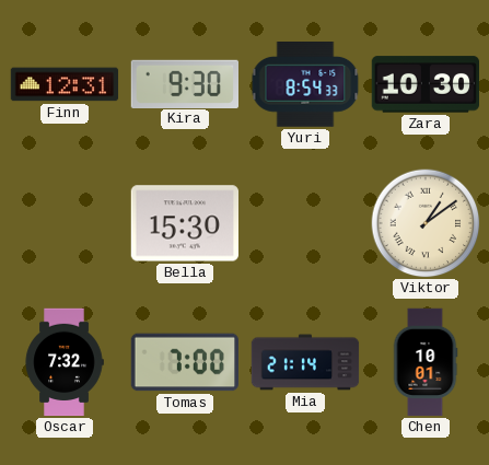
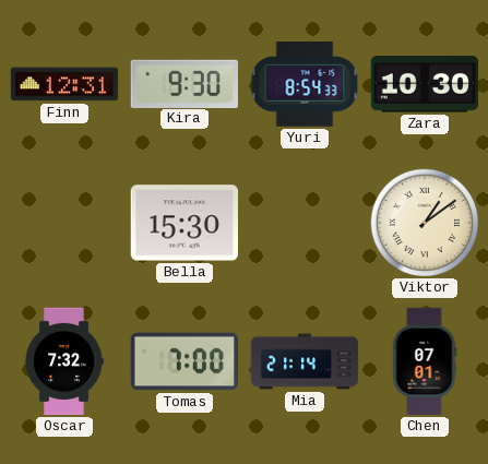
Chen: 10:01 -> 07:01 (425, 361)
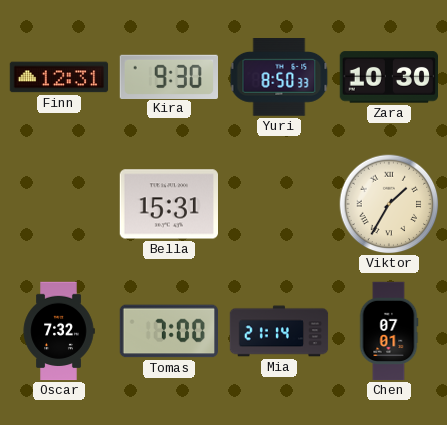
Yuri: 8:54 -> 8:50 (279, 77)
Bella: 15:30 -> 15:31 (168, 204)
Viktor: 1:09 -> 1:35 (389, 204)
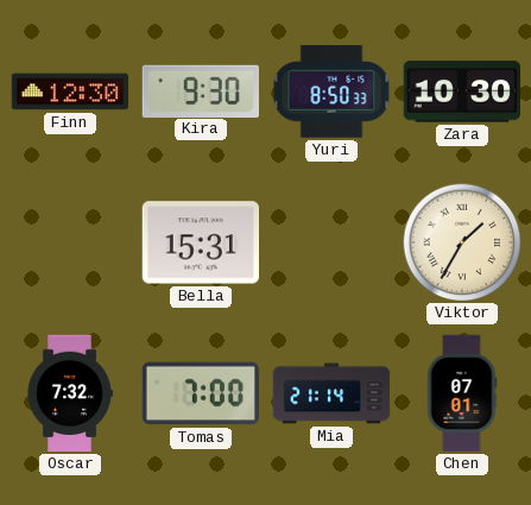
Finn: 12:31 -> 12:30 (70, 91)
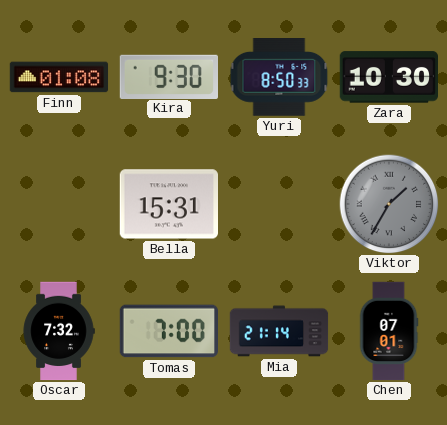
Finn: 12:30 -> 01:08 (59, 77)
Viktor dial: cream -> grey (389, 204)
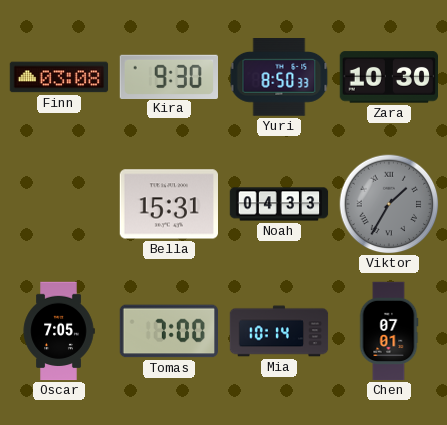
Finn: 01:08 -> 03:08 (59, 77)
Noah: none -> 04:33 (279, 204)
Oscar: 7:32 -> 7:05 (59, 331)
Mia: 21:14 -> 10:14 (279, 331)
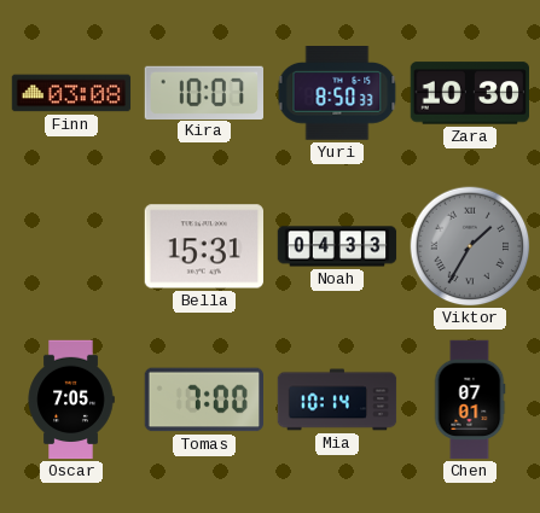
Kira: 9:30 -> 10:07 (203, 92)
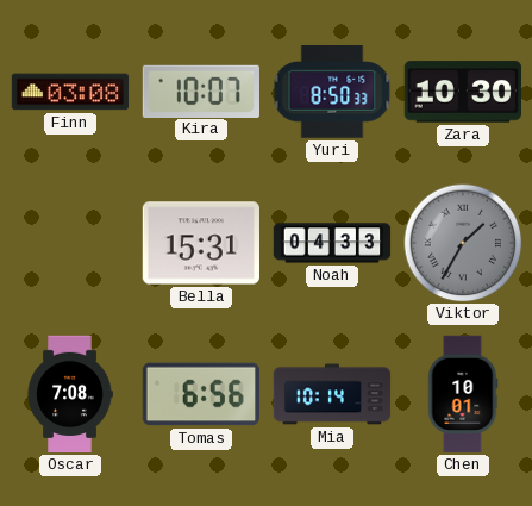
Oscar: 7:05 -> 7:08 (70, 394)
Tomas: 7:00 -> 6:56 (201, 394)
Chen: 07:01 -> 10:01 (463, 394)
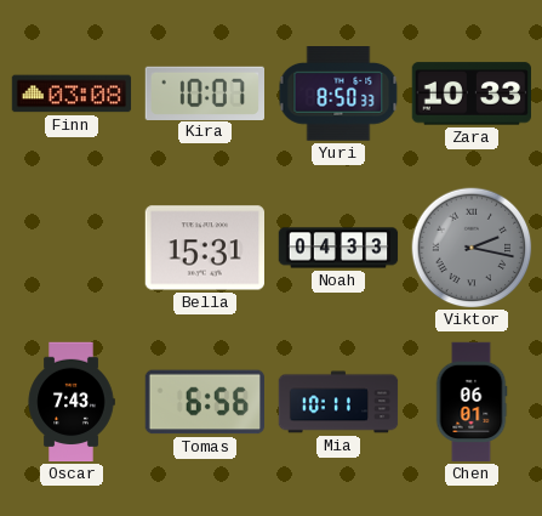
Zara: 10:30 -> 10:33 (470, 93)
Viktor: 1:35 -> 2:17 (472, 248)
Oscar: 7:08 -> 7:43 (72, 402)
Mia: 10:14 -> 10:11 (338, 402)
Chen: 10:01 -> 06:01 (472, 402)
